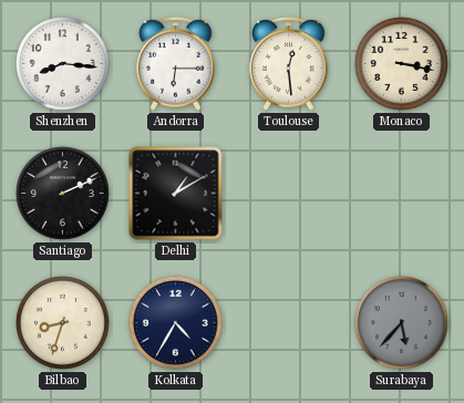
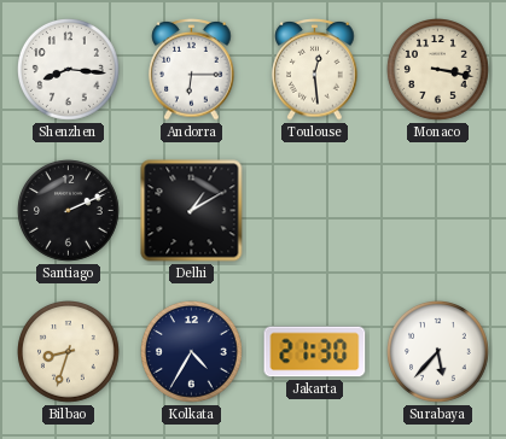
Jakarta: none -> 21:30 (315, 352)
Surabaya dial: grey -> white (438, 352)
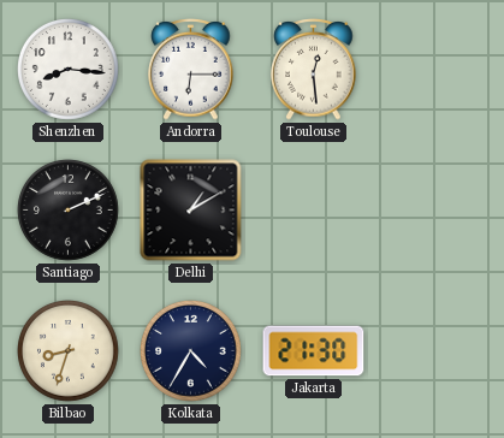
Monaco: 3:17 -> none (438, 70)
Surabaya: 5:37 -> none (438, 352)
